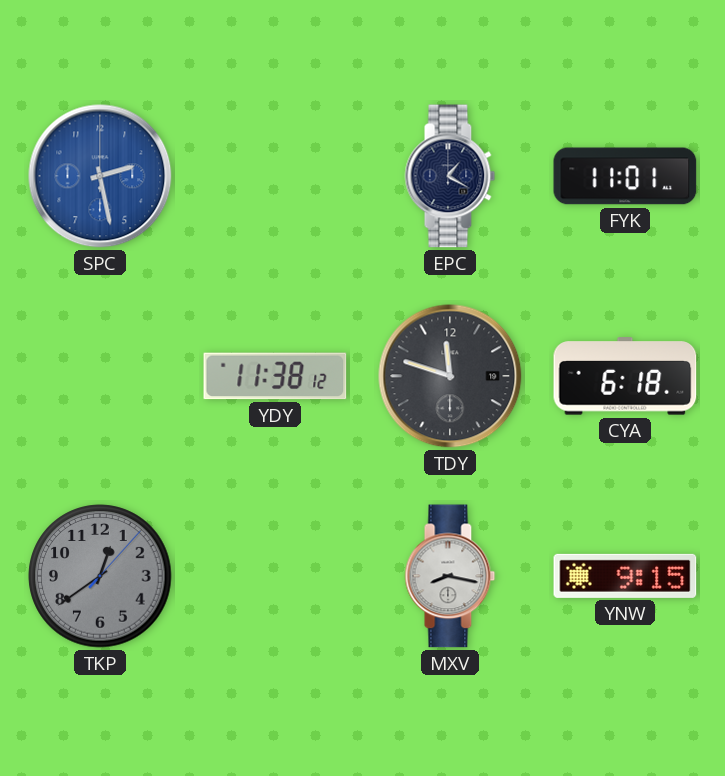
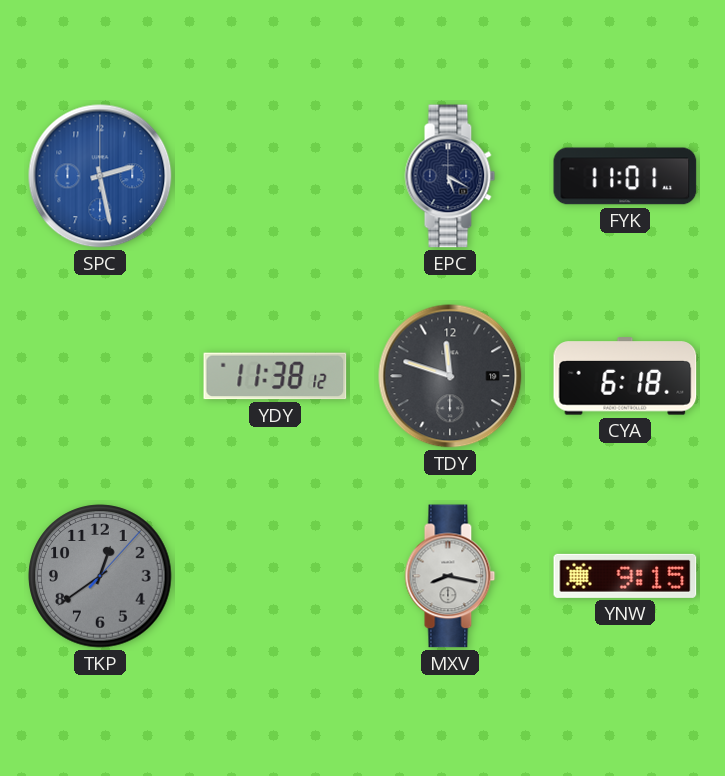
EPC: 1:20 -> 5:20 (450, 176)
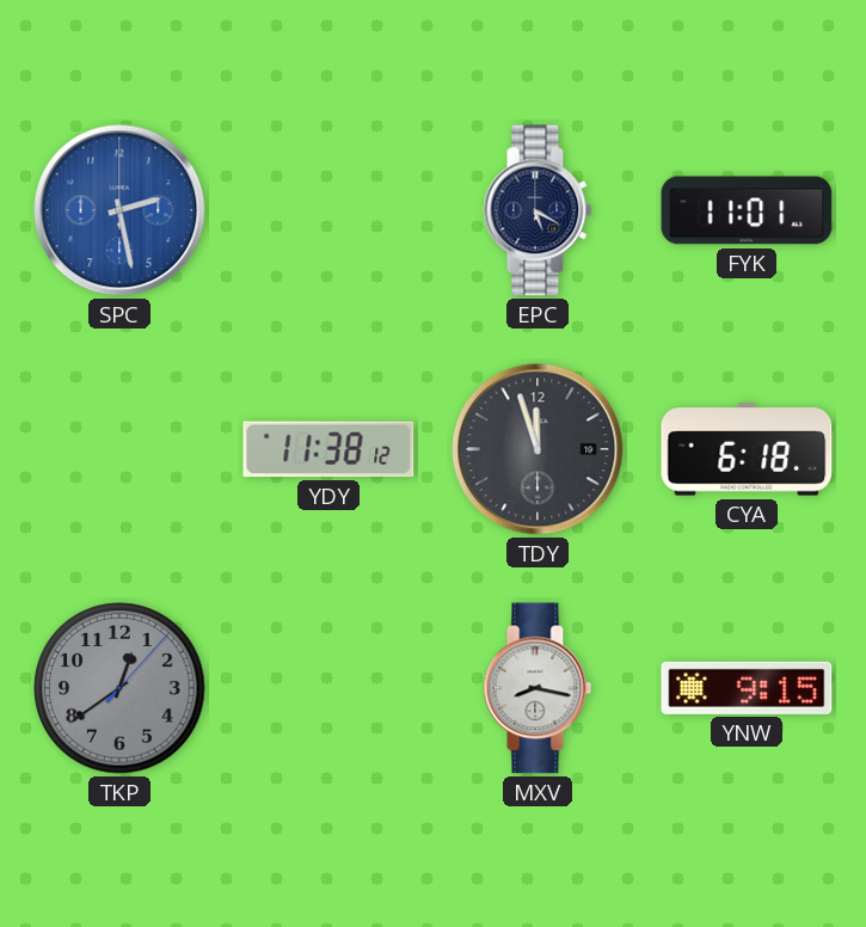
TDY: 11:48 -> 11:57 (538, 449)
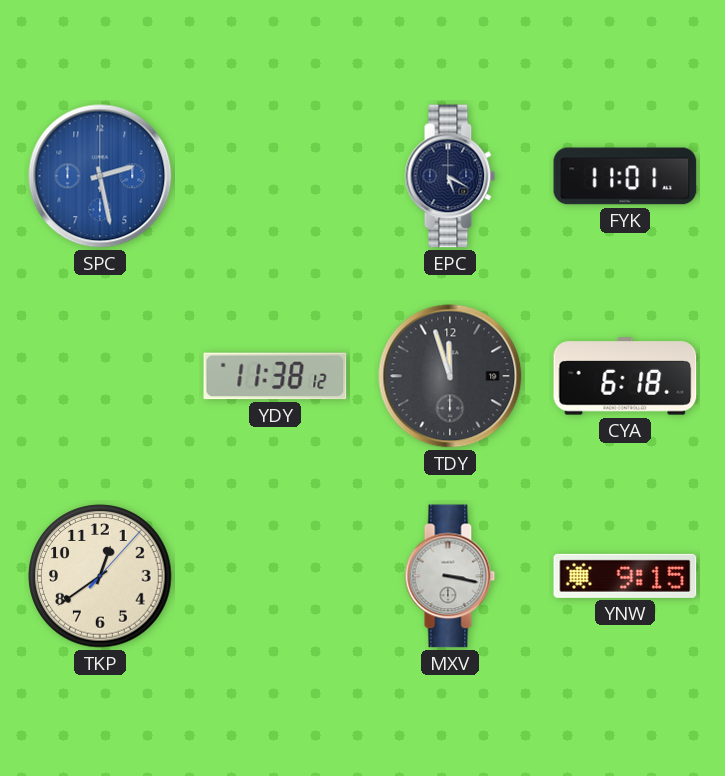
TKP dial: grey -> cream (100, 576)
MXV: 8:17 -> 3:17 (450, 576)
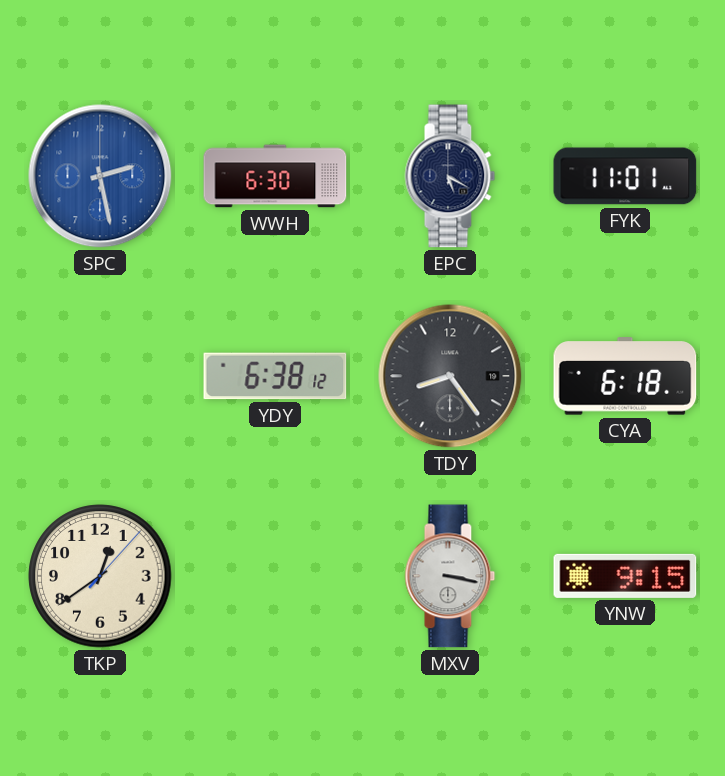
WWH: none -> 6:30 (275, 176)
YDY: 11:38 -> 6:38 (275, 376)
TDY: 11:57 -> 8:24 (450, 376)
